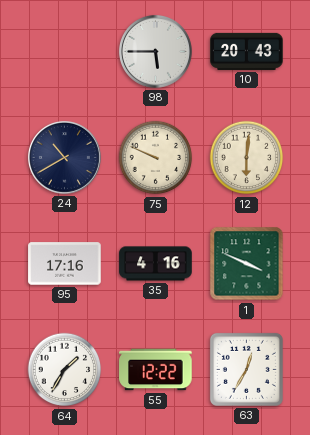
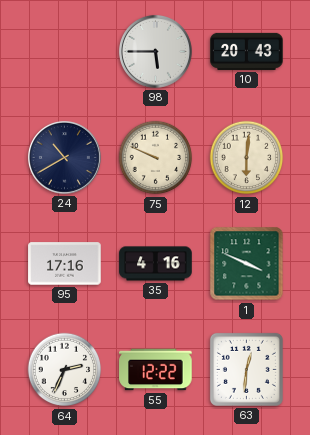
64: 1:35 -> 2:34 (65, 370)
63: 12:35 -> 12:31 (246, 369)
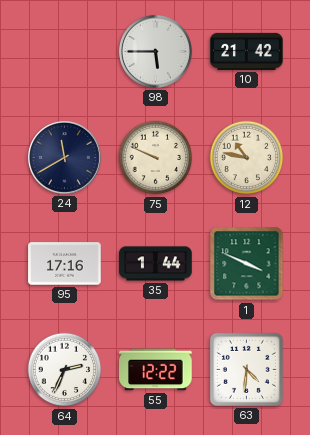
10: 20:43 -> 21:42 (247, 51)
24: 10:40 -> 11:40 (64, 157)
12: 6:01 -> 10:47 (247, 158)
35: 4:16 -> 1:44 (156, 264)
63: 12:31 -> 4:31 (246, 369)
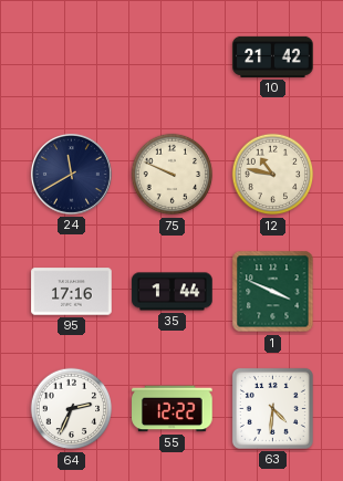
98: 5:45 -> none (155, 51)
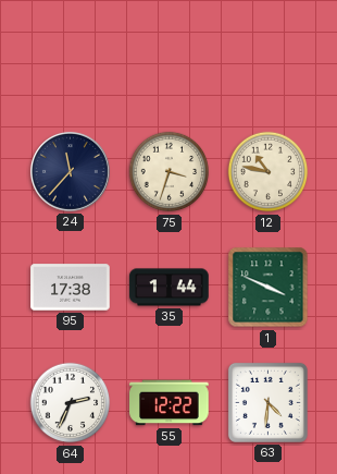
10: 21:42 -> none (273, 56)
24: 11:40 -> 11:37 (70, 171)
75: 9:49 -> 3:33 (170, 172)
95: 17:16 -> 17:38 (71, 288)
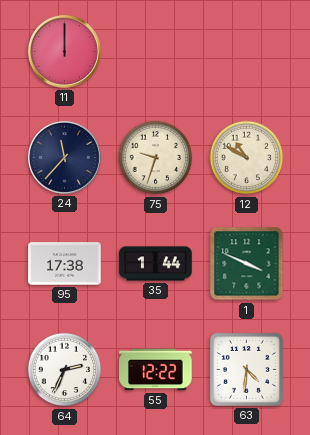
11: none -> 12:00 (64, 51)
75: 3:33 -> 9:33 (156, 158)
12: 10:47 -> 10:50 (247, 158)
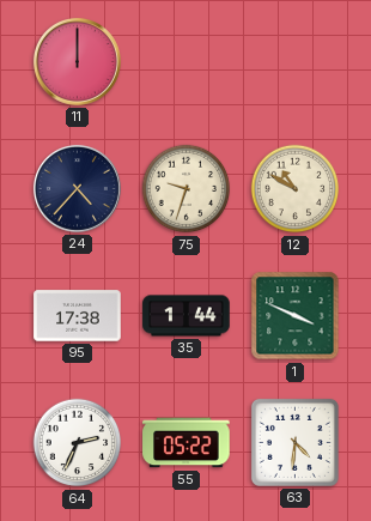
24: 11:37 -> 4:37 (77, 188)
55: 12:22 -> 05:22 (187, 443)
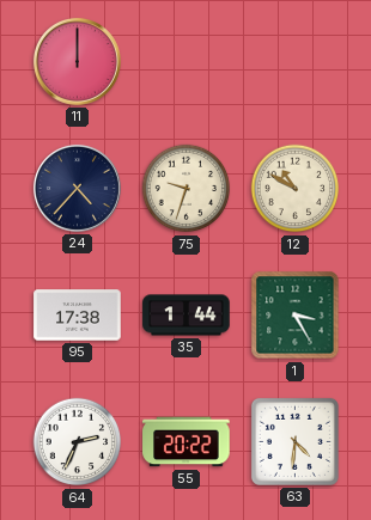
1: 3:49 -> 3:25 (296, 316)
55: 05:22 -> 20:22 (187, 442)
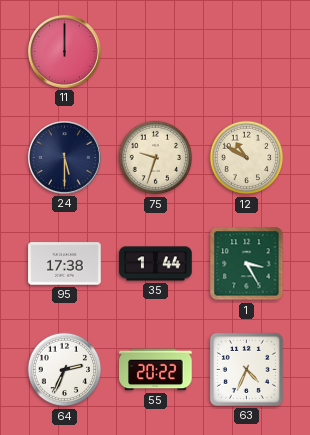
24: 4:37 -> 5:30 (64, 157)
63: 4:31 -> 4:34 (246, 369)
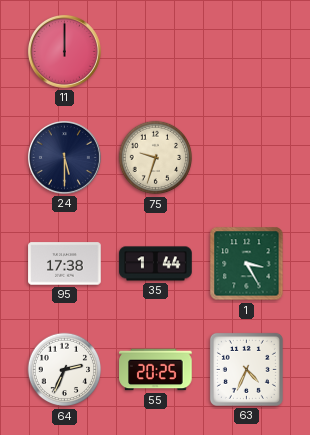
12: 10:50 -> none (247, 158)
55: 20:22 -> 20:25 (156, 370)
